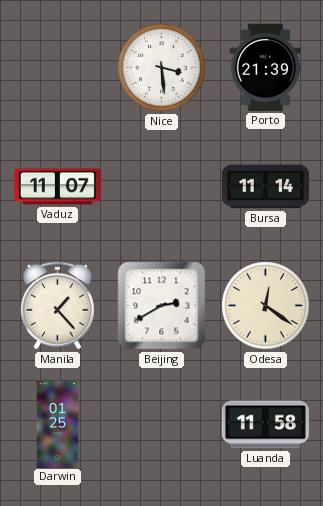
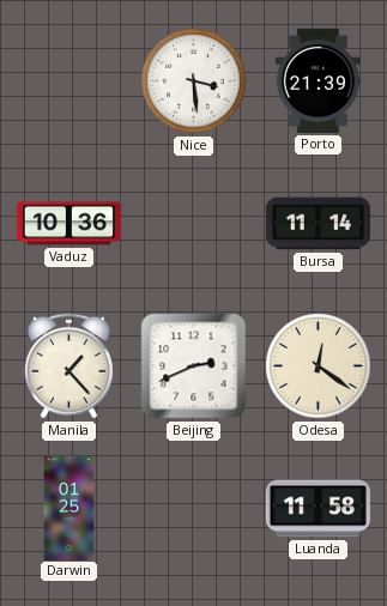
Vaduz: 11:07 -> 10:36 (68, 224)
Beijing: 2:40 -> 2:41 (194, 366)
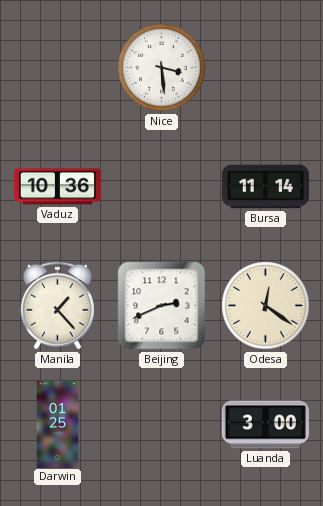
Porto: 21:39 -> none (319, 80)
Luanda: 11:58 -> 3:00 (265, 425)
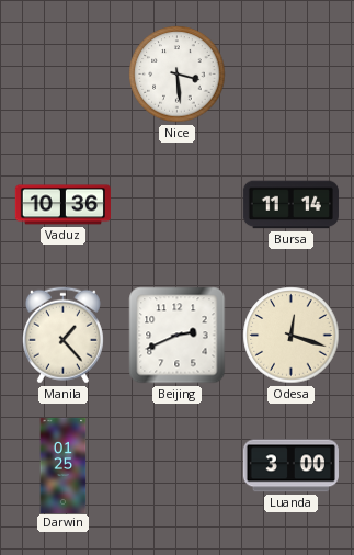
Odesa: 12:21 -> 12:18 (292, 336)
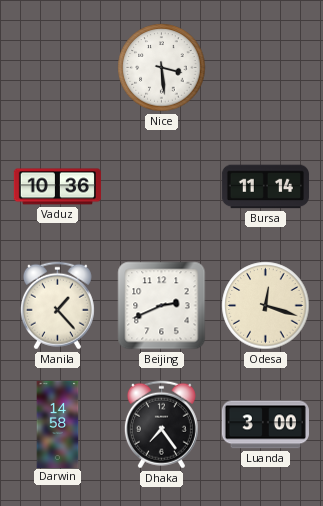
Darwin: 01:25 -> 14:58 (58, 424)
Dhaka: none -> 7:24 (161, 425)
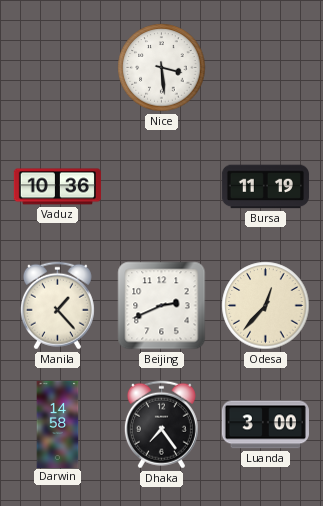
Bursa: 11:14 -> 11:19 (265, 187)
Odesa: 12:18 -> 12:37 (266, 306)
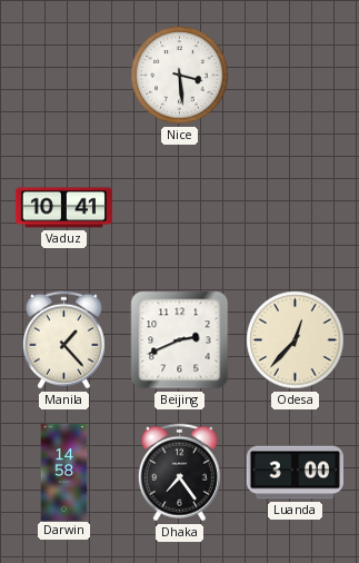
Vaduz: 10:36 -> 10:41 (63, 208)
Bursa: 11:19 -> none (265, 187)
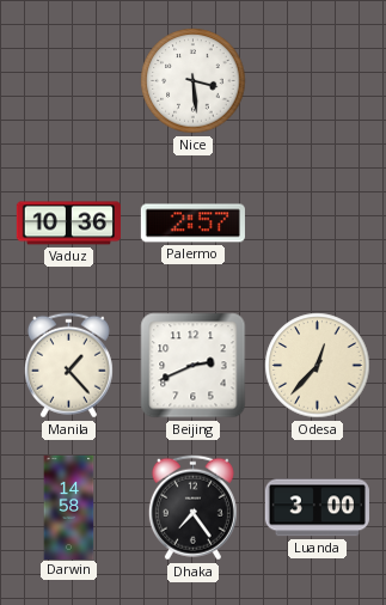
Vaduz: 10:41 -> 10:36 (68, 224)
Palermo: none -> 2:57 (192, 224)
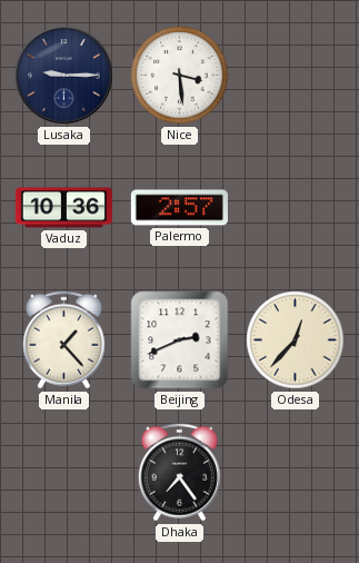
Lusaka: none -> 9:15 (64, 76)
Darwin: 14:58 -> none (69, 507)
Luanda: 3:00 -> none (317, 508)
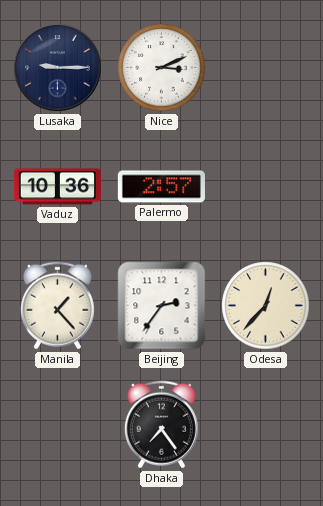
Nice: 3:29 -> 3:11 (162, 68)
Beijing: 2:41 -> 2:36 (162, 306)
